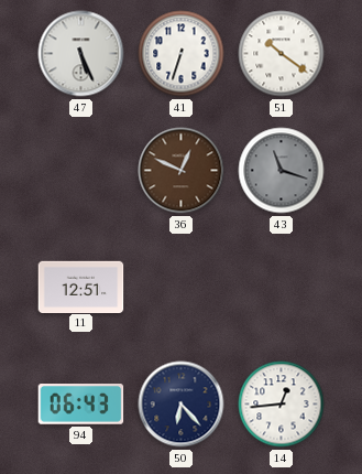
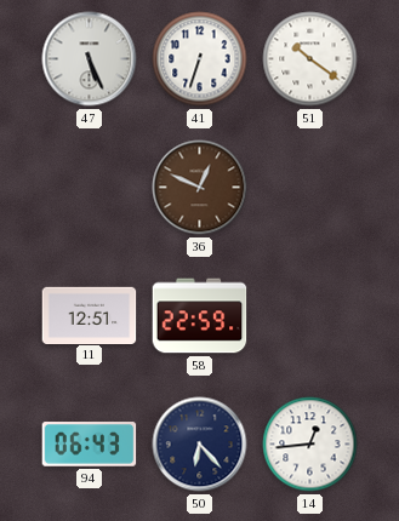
43: 11:18 -> none (282, 171)
58: none -> 22:59 (200, 316)
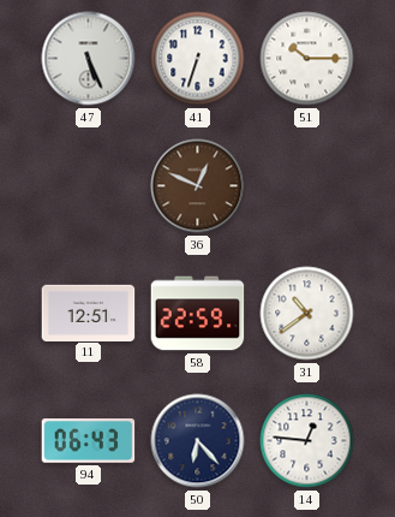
51: 10:21 -> 10:15 (307, 59)
31: none -> 10:39 (307, 314)
14: 12:44 -> 12:46 (307, 441)
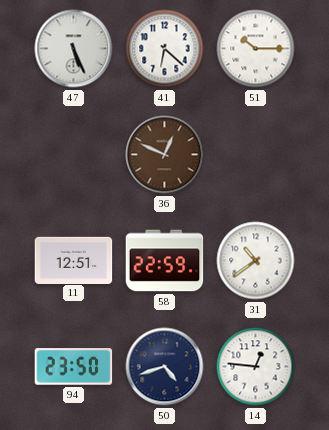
41: 6:33 -> 6:22 (165, 49)
94: 06:43 -> 23:50 (74, 367)
50: 6:23 -> 4:42 (165, 367)
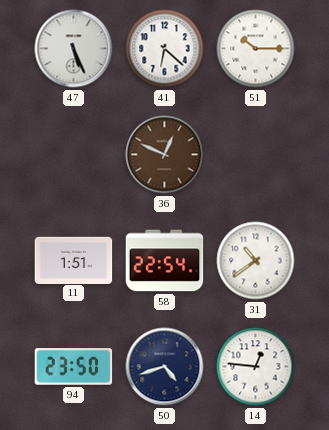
11: 12:51 -> 1:51 (74, 260)
58: 22:59 -> 22:54 (165, 261)
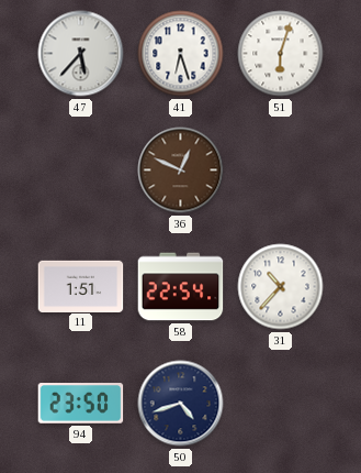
47: 5:26 -> 5:37 (81, 54)
41: 6:22 -> 6:27 (181, 54)
51: 10:15 -> 6:03 (281, 54)
31: 10:39 -> 10:37 (281, 287)
14: 12:46 -> none (256, 367)
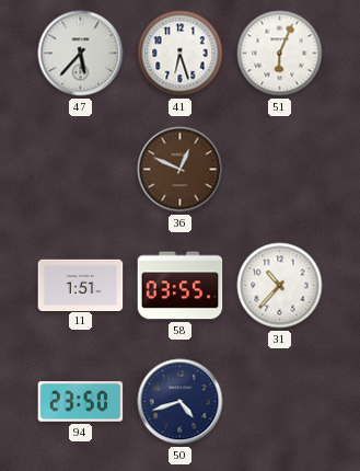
51: 6:03 -> 6:04 (280, 54)
58: 22:54 -> 03:55 (181, 286)
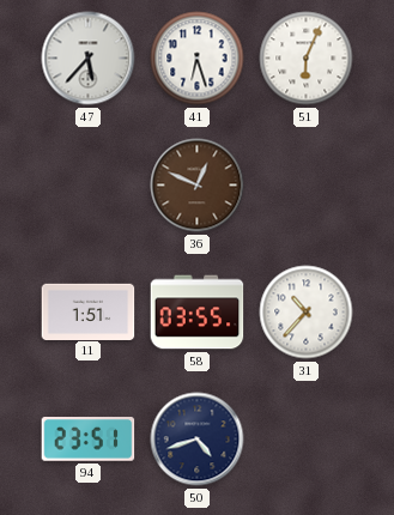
94: 23:50 -> 23:51 (89, 440)
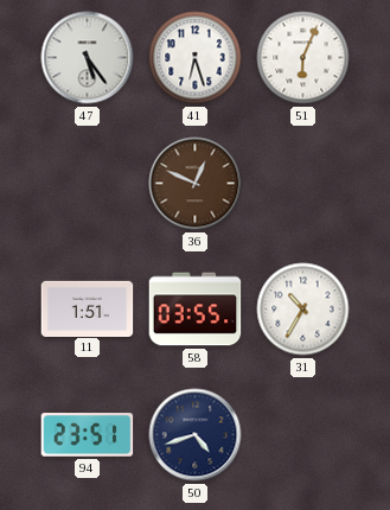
47: 5:37 -> 5:24 (88, 58)
31: 10:37 -> 10:35 (303, 310)
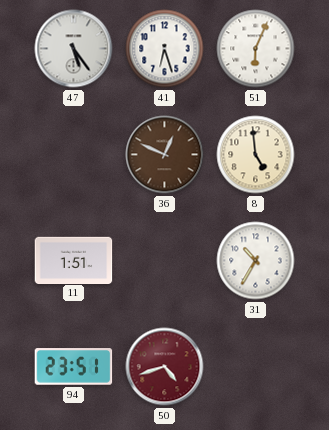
8: none -> 4:59 (256, 155)
58: 03:55 -> none (196, 310)
50 dial: navy -> burgundy (165, 367)
